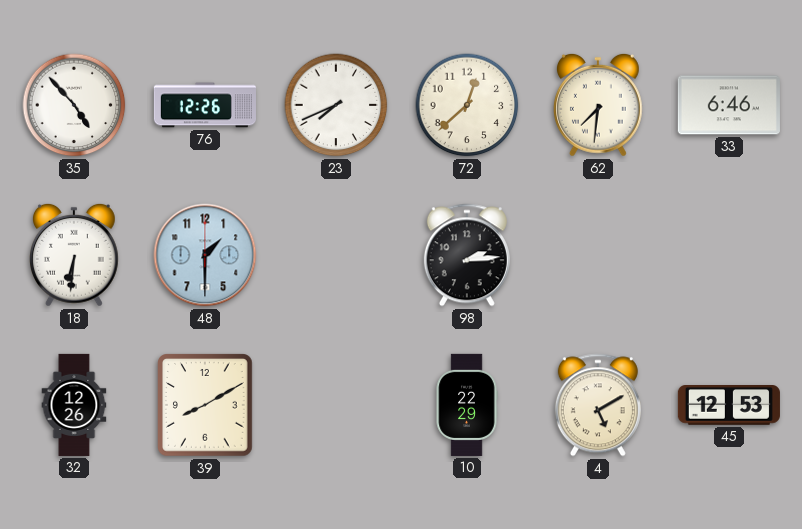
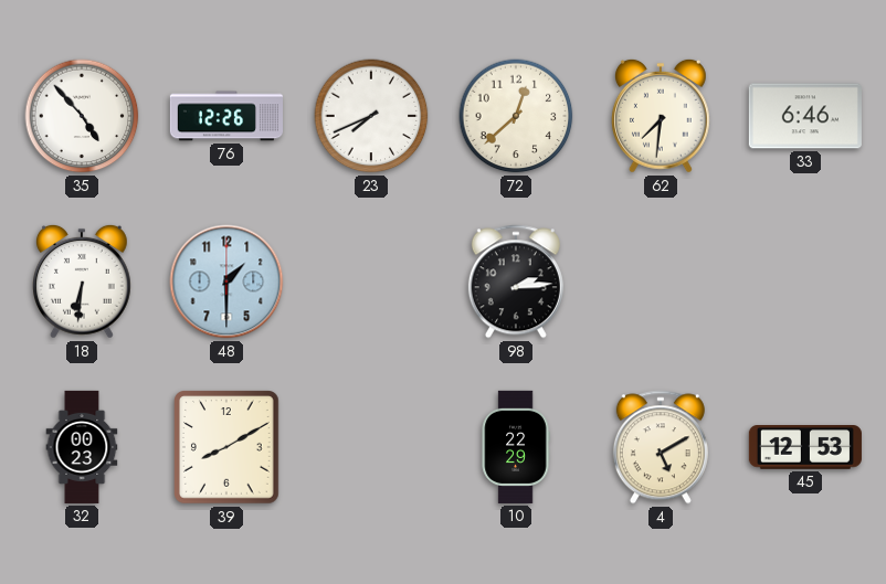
32: 12:26 -> 00:23 (82, 447)
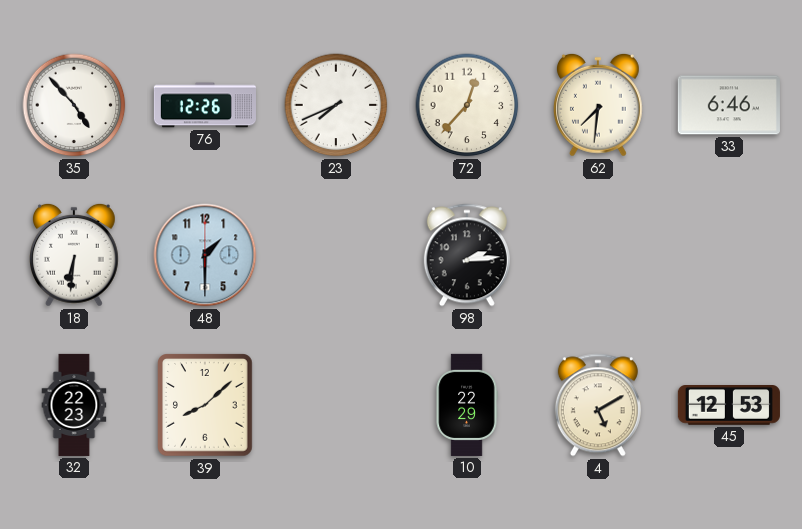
72: 12:38 -> 12:37 (467, 105)
32: 00:23 -> 22:23 (74, 405)
39: 8:10 -> 8:08 (206, 406)
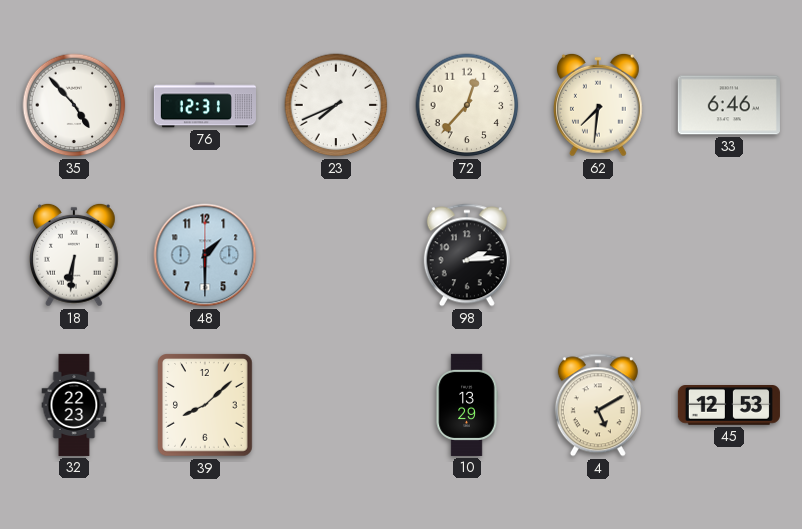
76: 12:26 -> 12:31 (204, 105)
10: 22:29 -> 13:29 (467, 405)
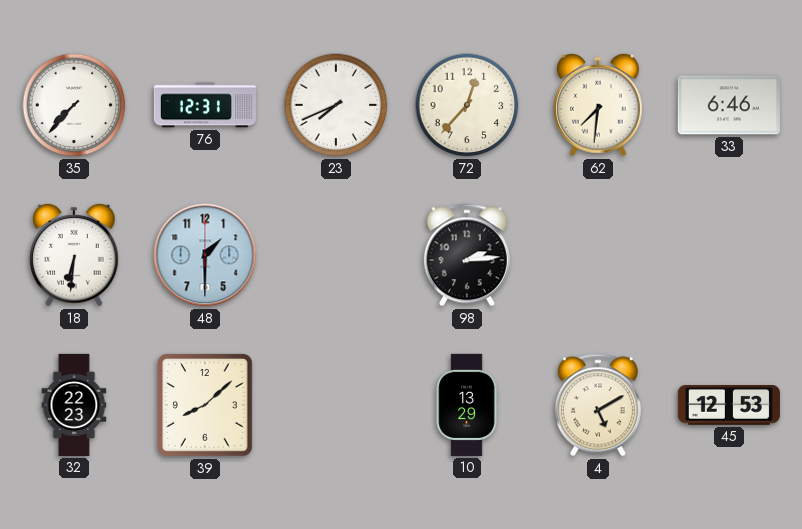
35: 4:53 -> 7:37 (74, 105)
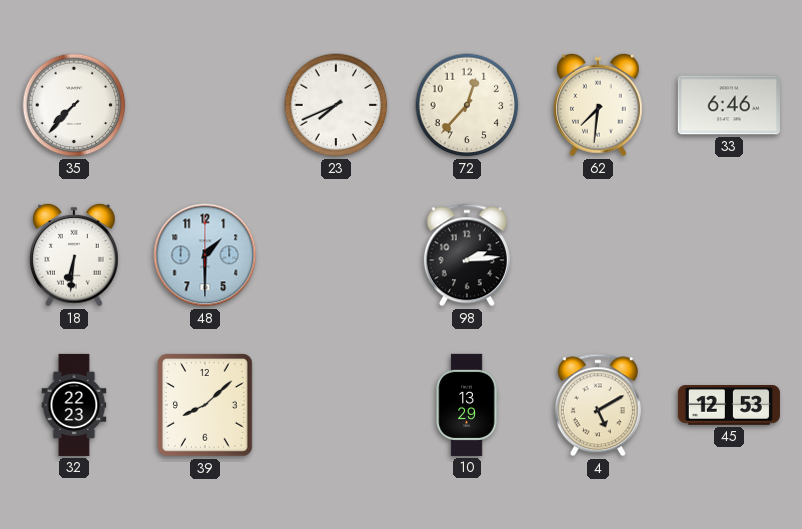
76: 12:31 -> none (204, 105)
